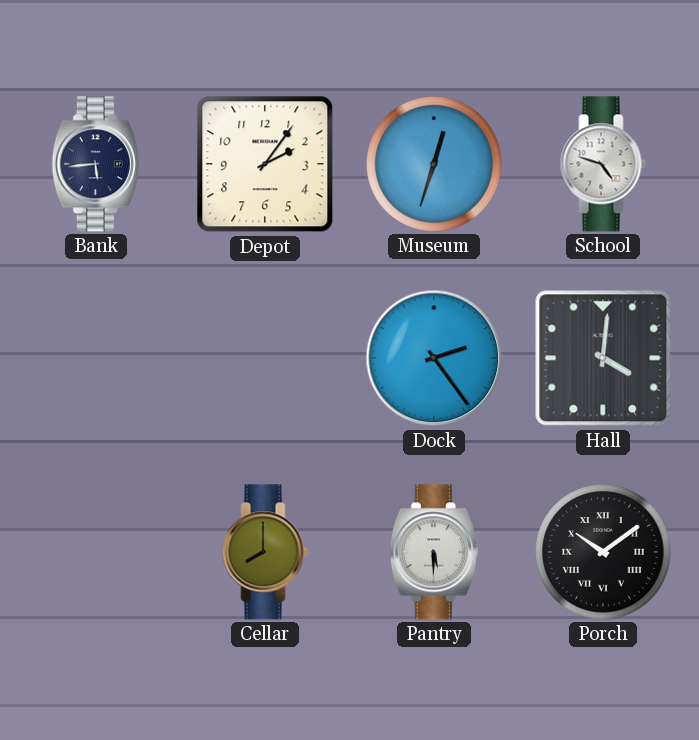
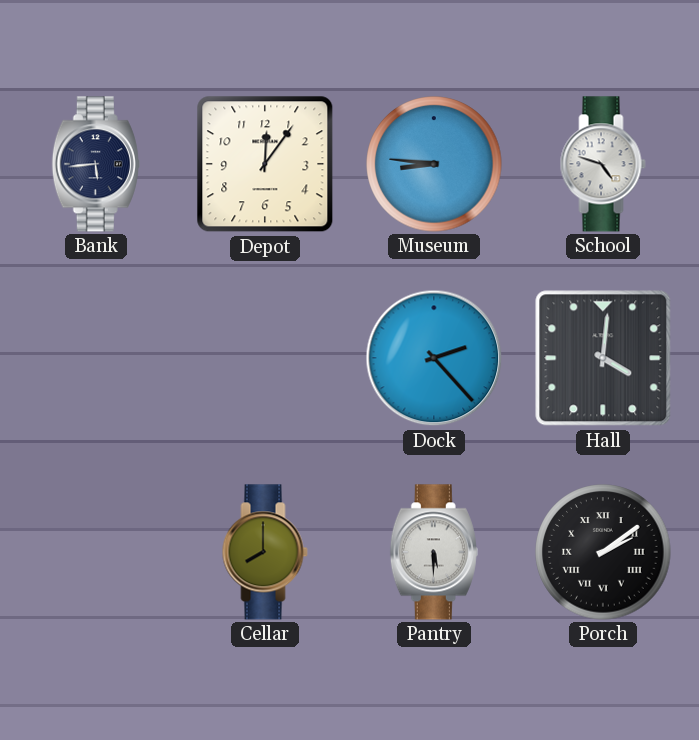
Depot: 2:06 -> 12:06 (265, 164)
Museum: 12:33 -> 8:46 (434, 164)
Dock: 2:24 -> 2:23 (434, 358)
Porch: 10:09 -> 2:09 (603, 552)
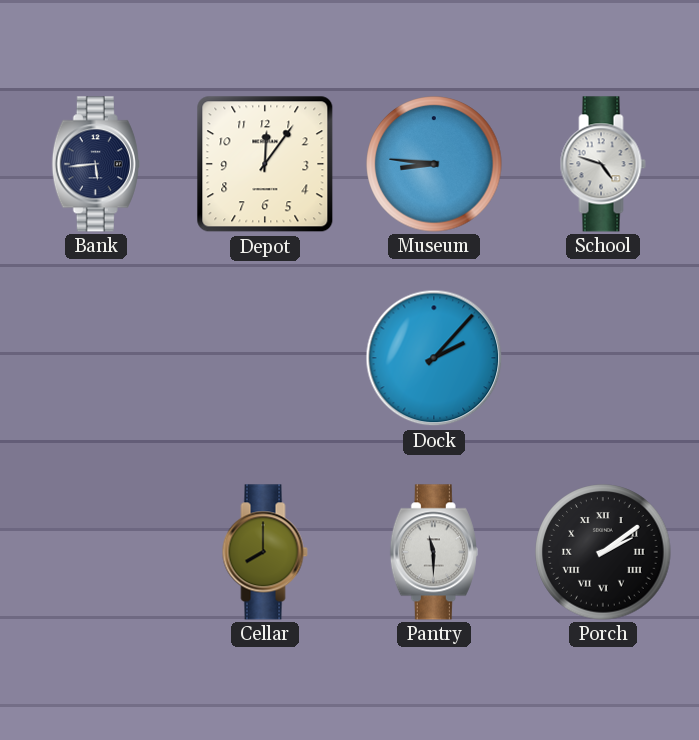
Dock: 2:23 -> 2:07 (434, 358)
Hall: 4:01 -> none (603, 358)
Pantry: 5:30 -> 11:30 (434, 552)
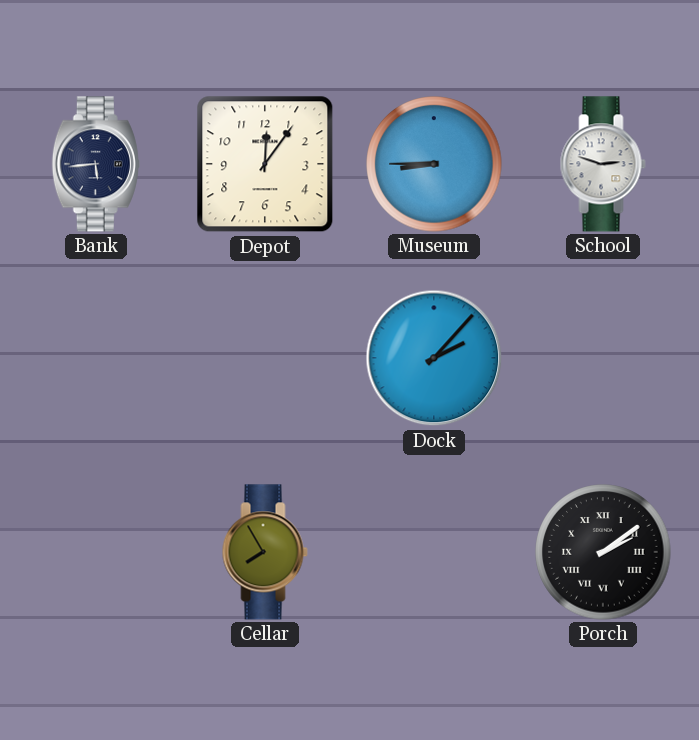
Museum: 8:46 -> 8:45 (434, 164)
School: 4:48 -> 2:48 (603, 164)
Cellar: 8:00 -> 7:55 (265, 552)
Pantry: 11:30 -> none (434, 552)
